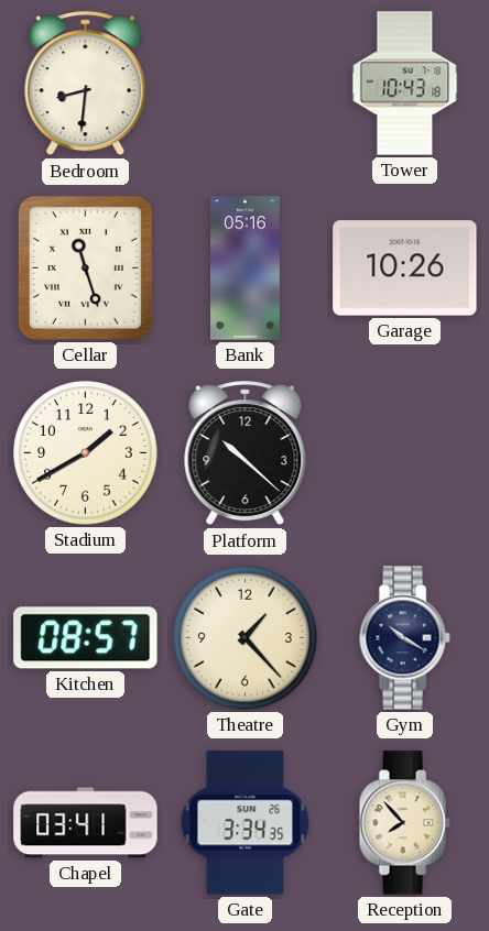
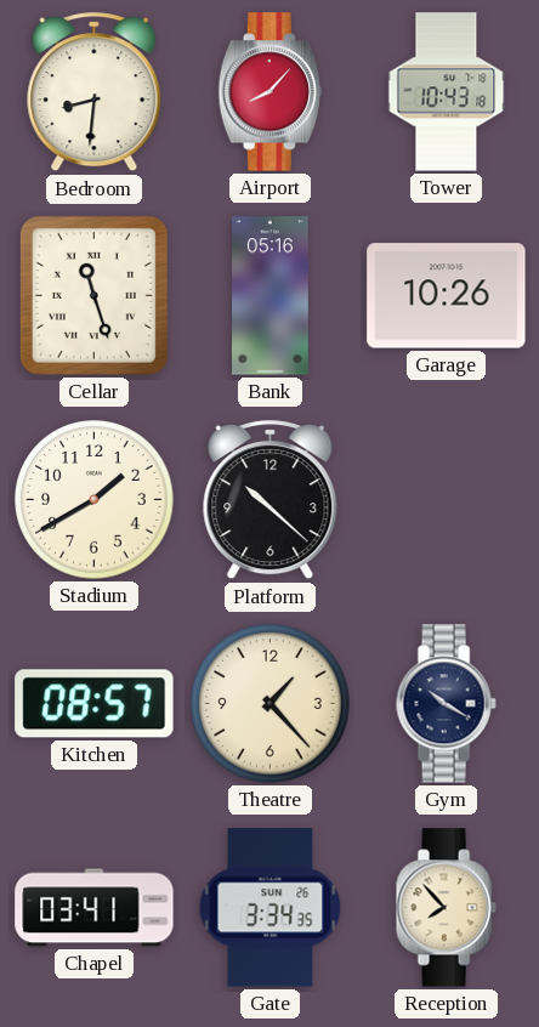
Airport: none -> 8:07 (269, 92)
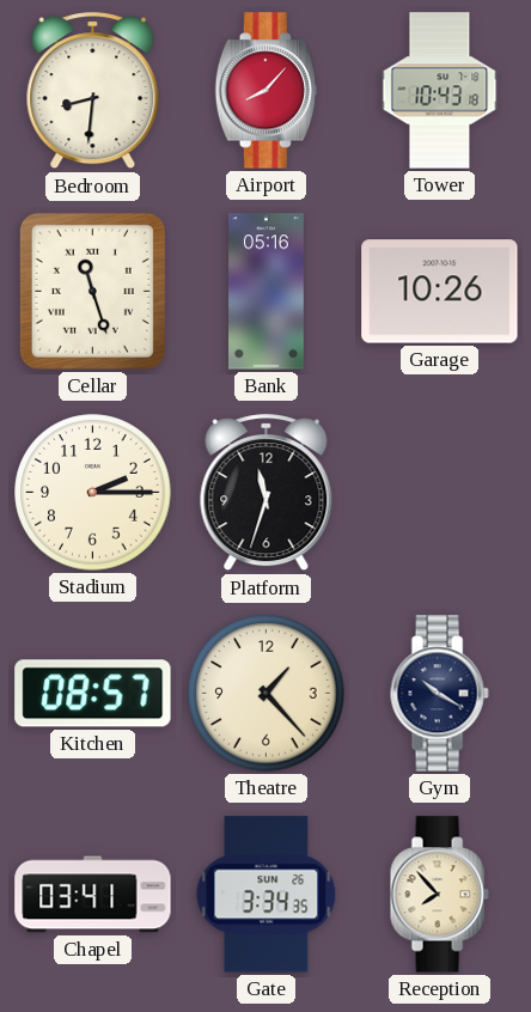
Stadium: 1:40 -> 2:15 (93, 493)
Platform: 10:22 -> 11:33 (267, 493)
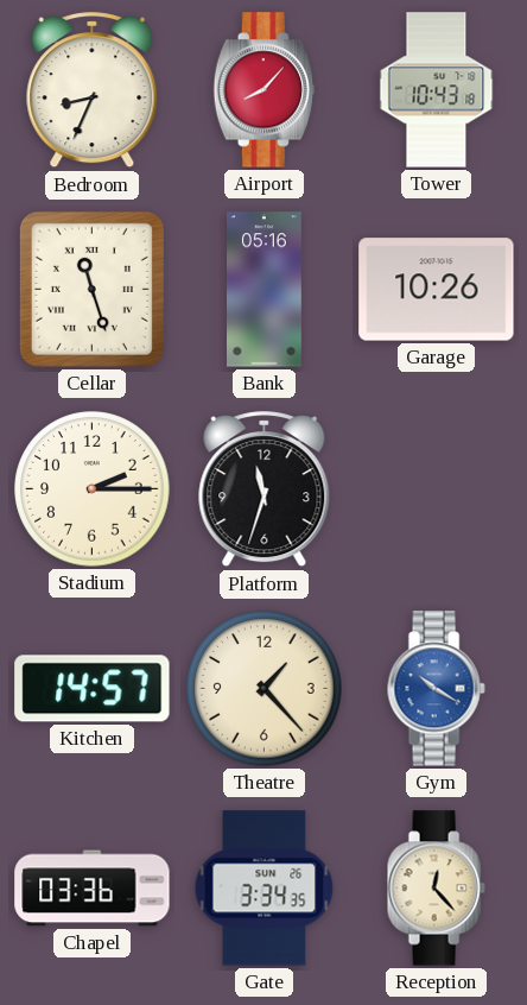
Bedroom: 8:31 -> 8:34 (93, 90)
Kitchen: 08:57 -> 14:57 (93, 689)
Gym dial: navy -> blue (436, 689)
Chapel: 03:41 -> 03:36 (93, 889)
Reception: 7:53 -> 12:23 (436, 889)
